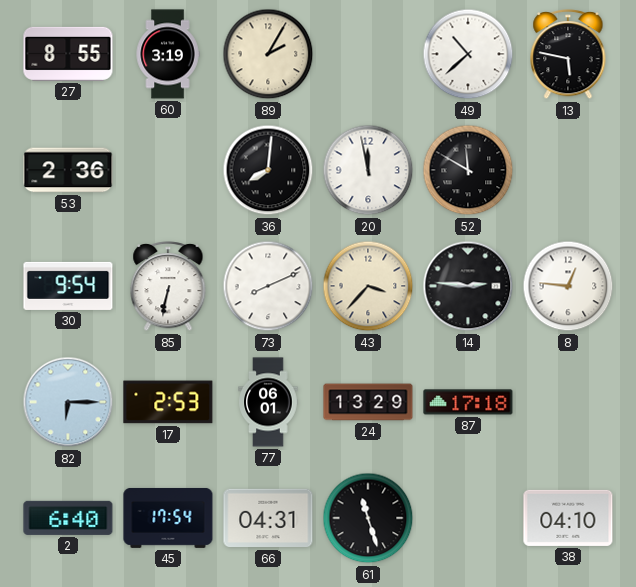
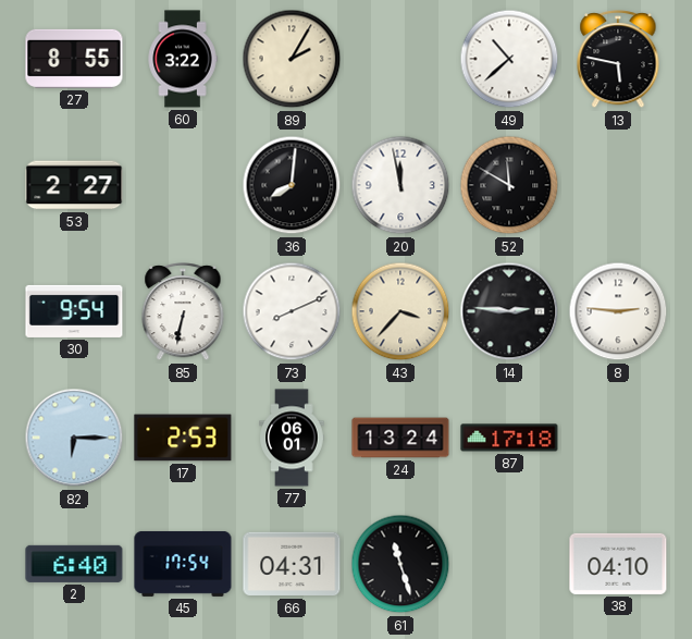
60: 3:19 -> 3:22 (183, 59)
53: 2:36 -> 2:27 (74, 185)
8: 12:46 -> 2:46 (618, 311)
24: 13:29 -> 13:24 (400, 438)
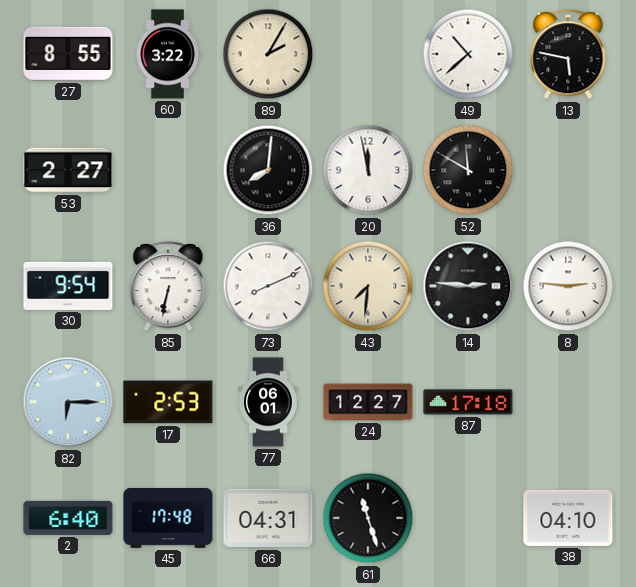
43: 3:37 -> 7:31 (368, 286)
24: 13:24 -> 12:27 (368, 402)
45: 17:54 -> 17:48 (168, 518)
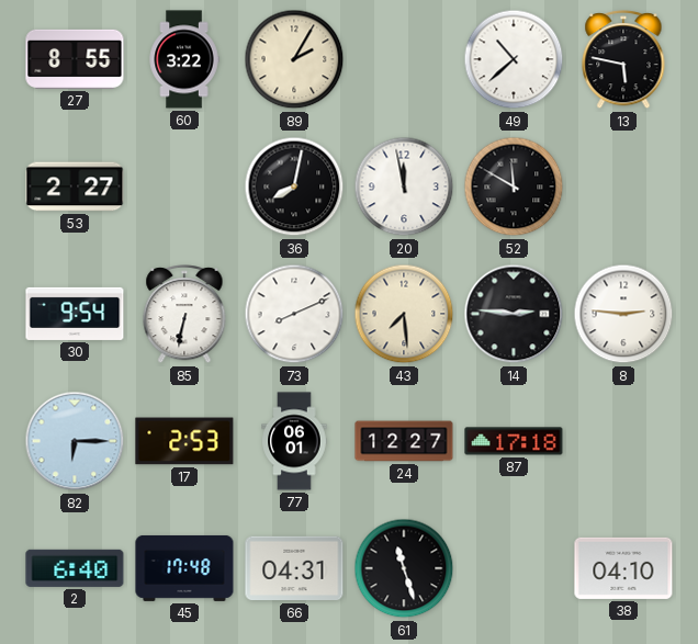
36: 8:01 -> 8:02 (294, 187)
43: 7:31 -> 7:29 (404, 314)
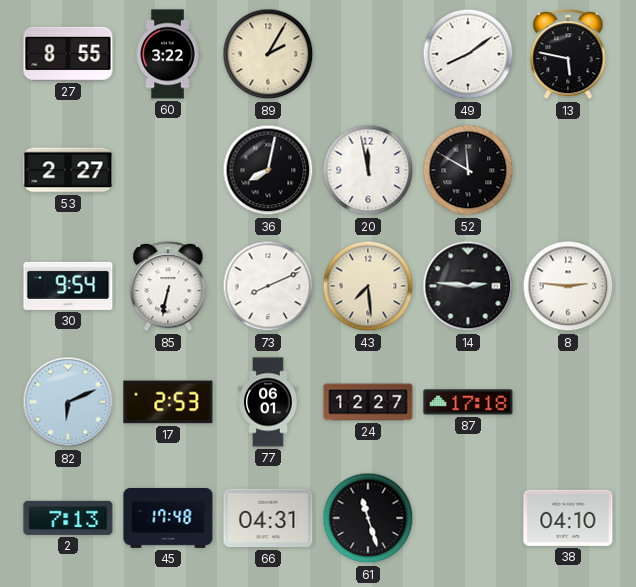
49: 10:38 -> 8:09 (468, 54)
82: 6:15 -> 6:11 (68, 402)
2: 6:40 -> 7:13 (68, 518)
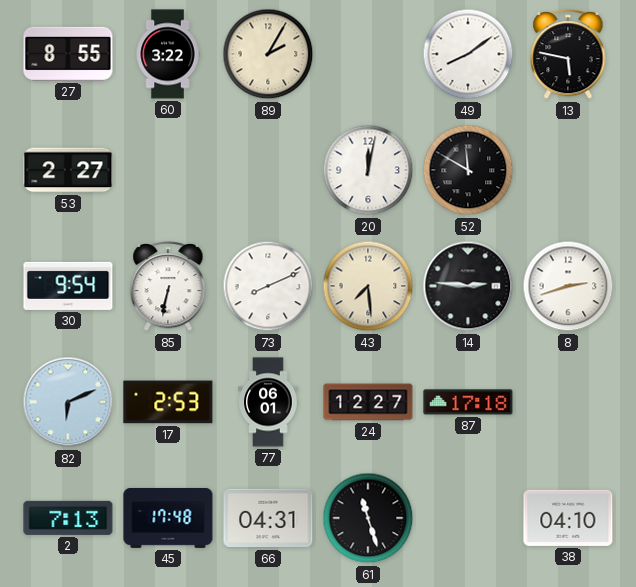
36: 8:02 -> none (268, 170)
20: 11:58 -> 12:02 (368, 170)
8: 2:46 -> 2:42 (568, 286)
